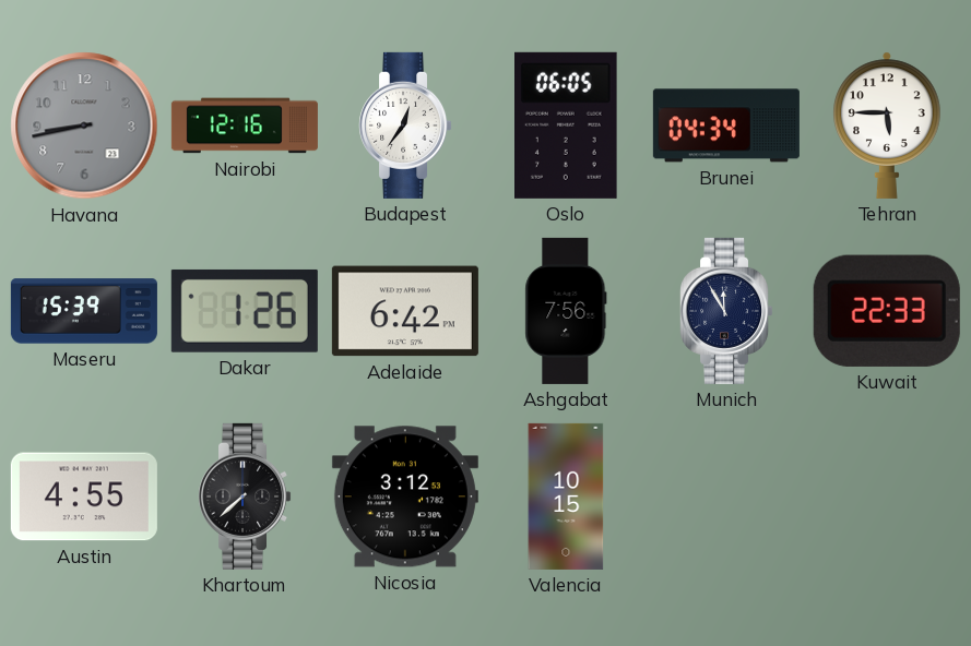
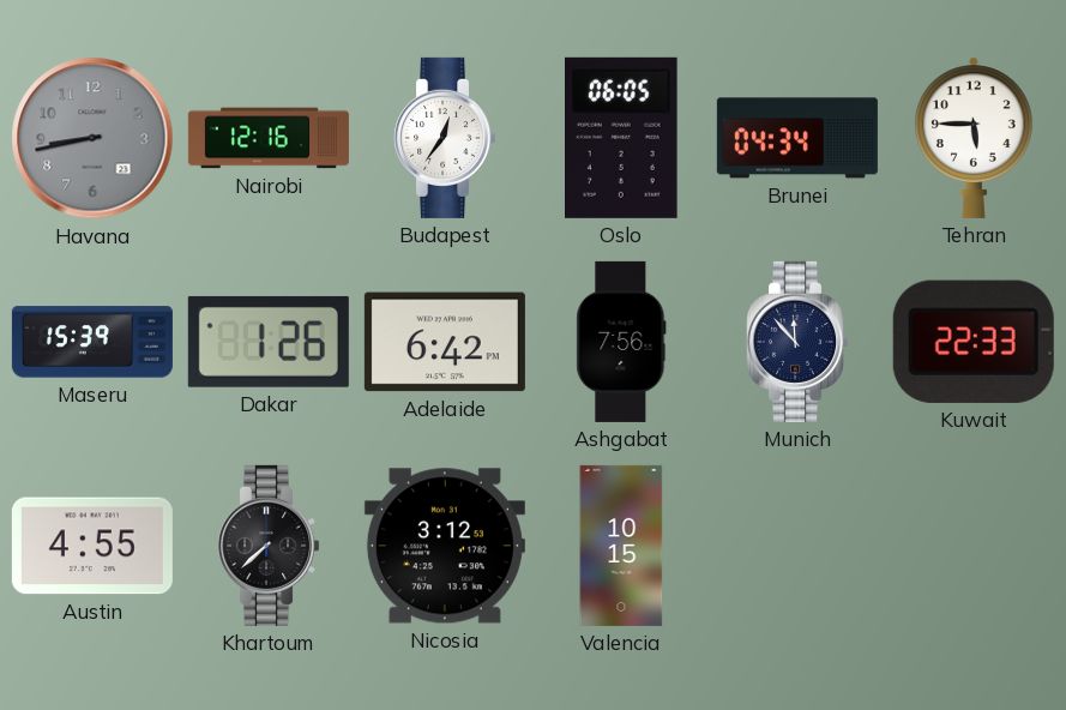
Munich: 11:55 -> 11:53 (797, 342)
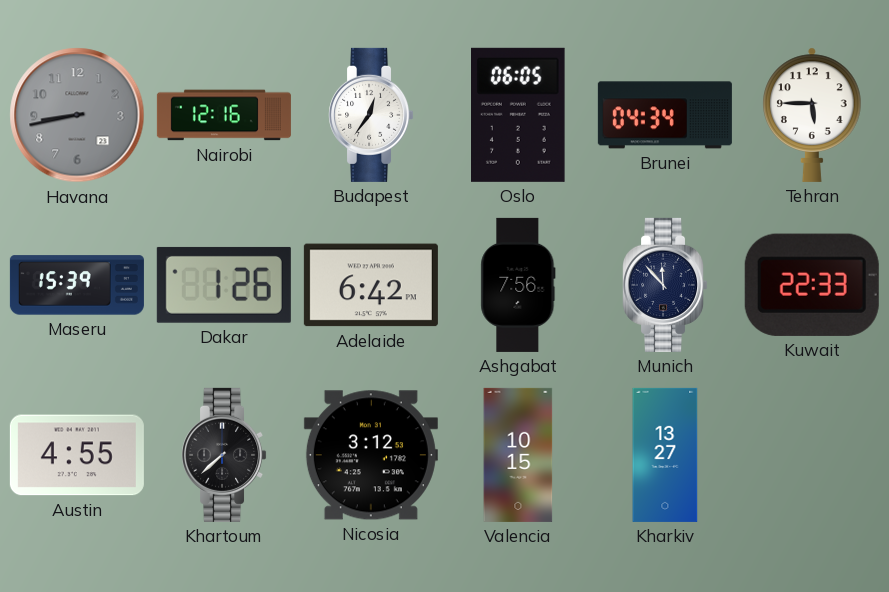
Kharkiv: none -> 13:27 (665, 455)
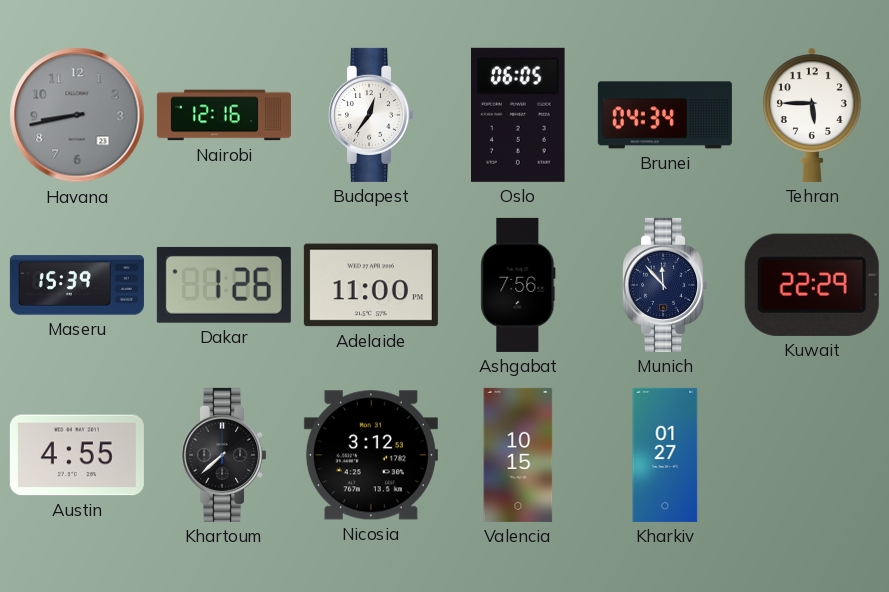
Adelaide: 6:42 -> 11:00 (371, 285)
Kuwait: 22:33 -> 22:29 (812, 285)
Kharkiv: 13:27 -> 01:27 (665, 455)
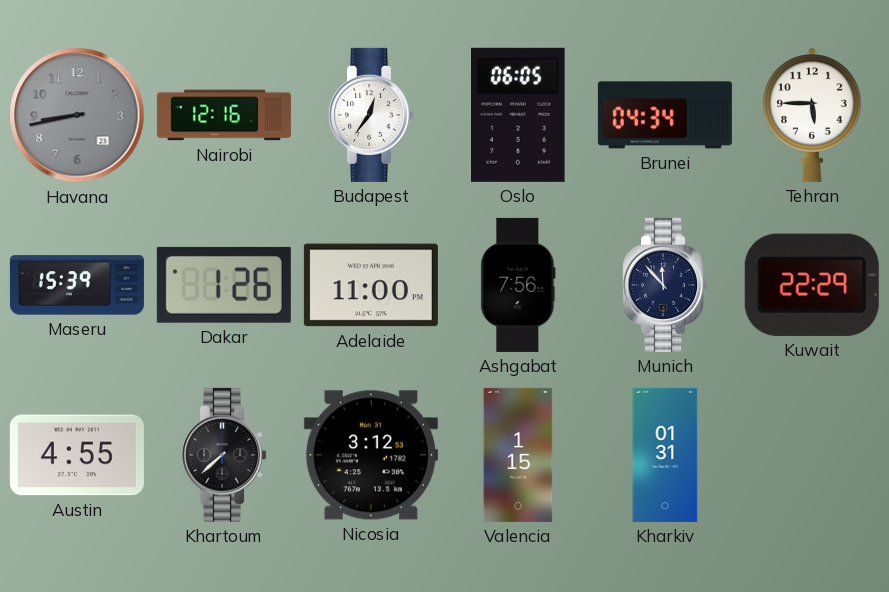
Valencia: 10:15 -> 1:15 (518, 455)
Kharkiv: 01:27 -> 01:31 (665, 455)
